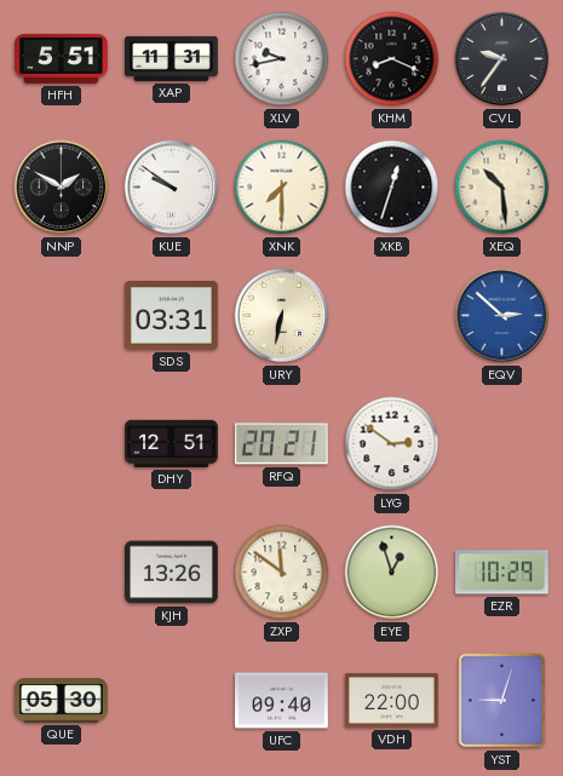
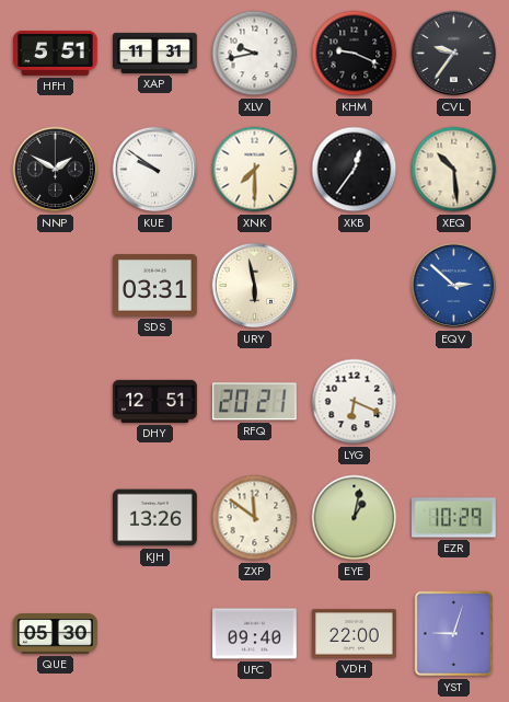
KHM: 8:19 -> 9:19 (355, 54)
XKB: 12:33 -> 12:36 (355, 170)
URY: 6:32 -> 5:58 (255, 286)
LYG: 2:51 -> 6:19 (355, 402)
EYE: 12:57 -> 1:02 (355, 518)
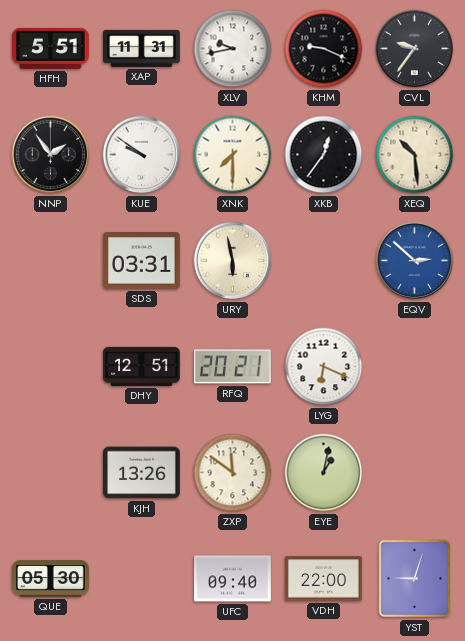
NNP: 1:50 -> 1:54 (51, 155)
EZR: 10:29 -> none (454, 518)
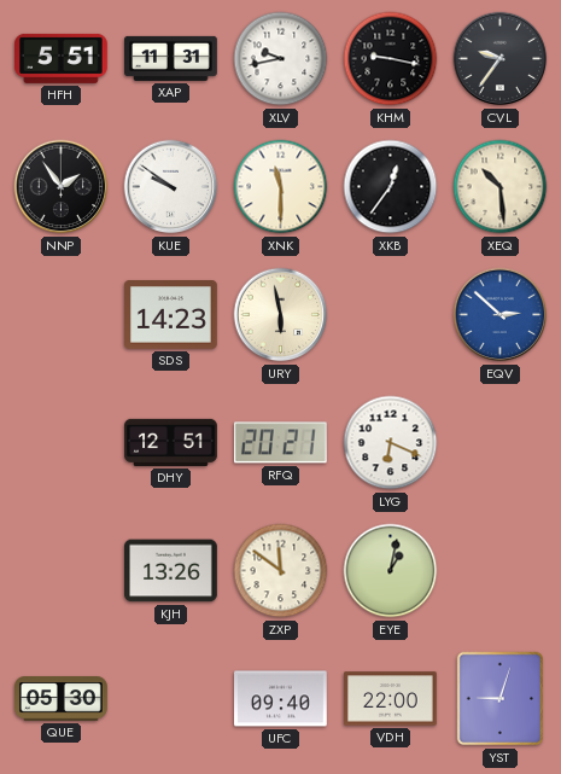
KHM: 9:19 -> 9:17 (391, 59)
XNK: 7:30 -> 11:30 (281, 187)
SDS: 03:31 -> 14:23 (171, 315)
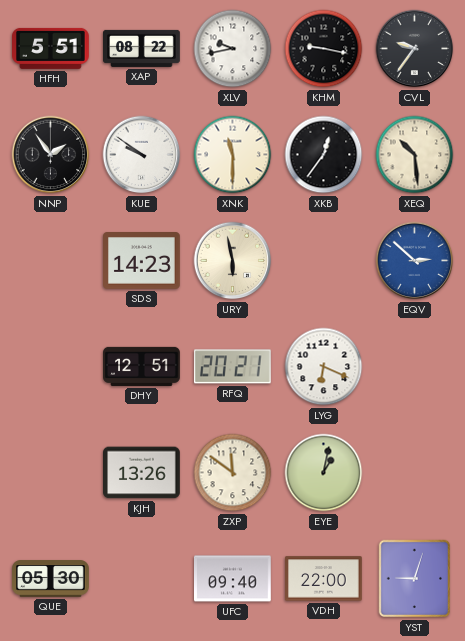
XAP: 11:31 -> 08:22 (142, 48)
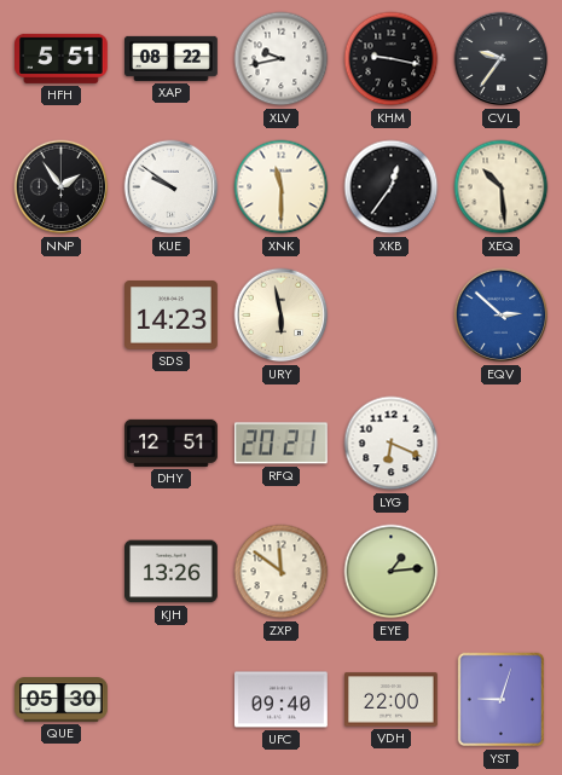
EYE: 1:02 -> 1:14 (392, 572)
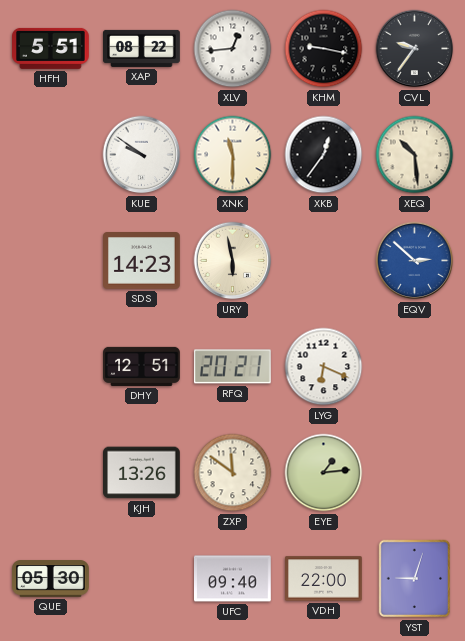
XLV: 9:43 -> 12:44 (233, 49)
NNP: 1:54 -> none (62, 187)
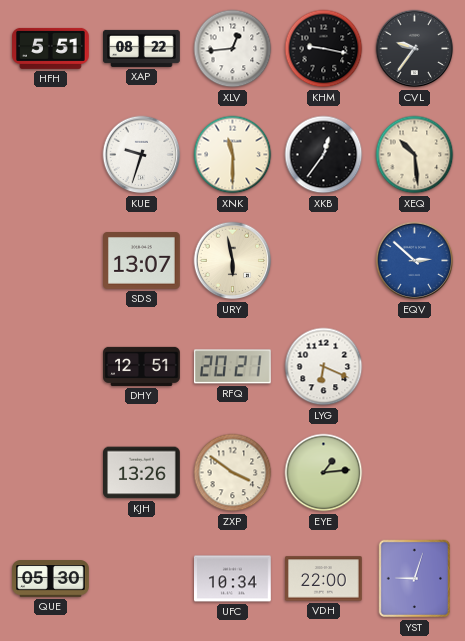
KUE: 9:51 -> 9:33 (142, 155)
SDS: 14:23 -> 13:07 (142, 261)
ZXP: 11:51 -> 3:51 (233, 473)
UFC: 09:40 -> 10:34 (233, 579)
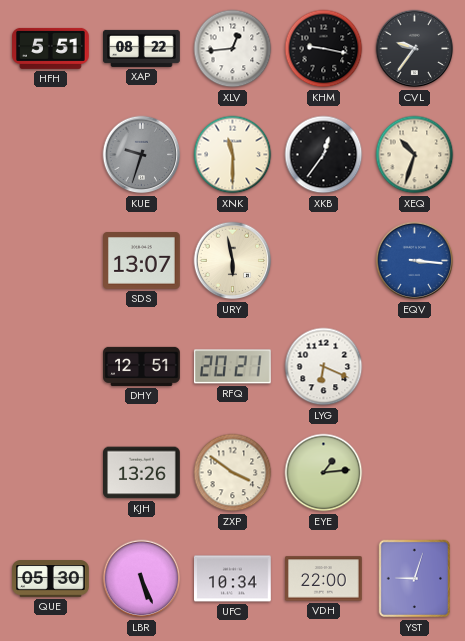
KUE dial: white -> grey (142, 155)
XEQ: 10:29 -> 10:33 (415, 155)
EQV: 2:52 -> 3:16 (415, 261)
LBR: none -> 5:26 (142, 579)
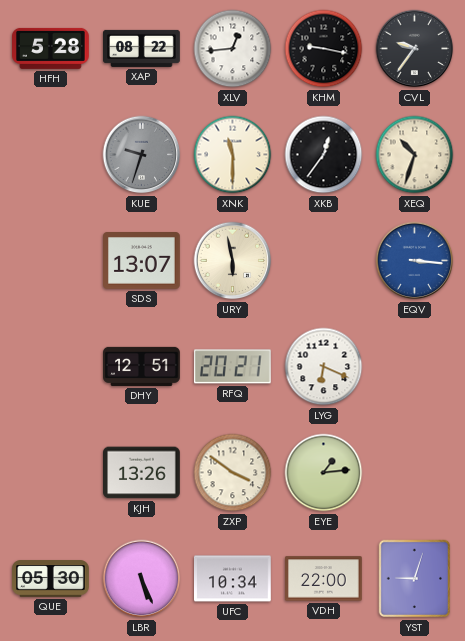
HFH: 5:51 -> 5:28 (51, 48)
